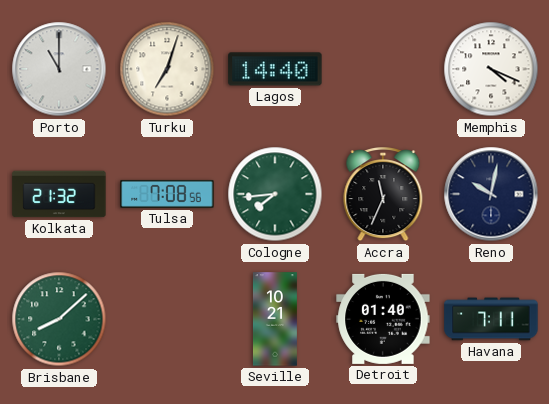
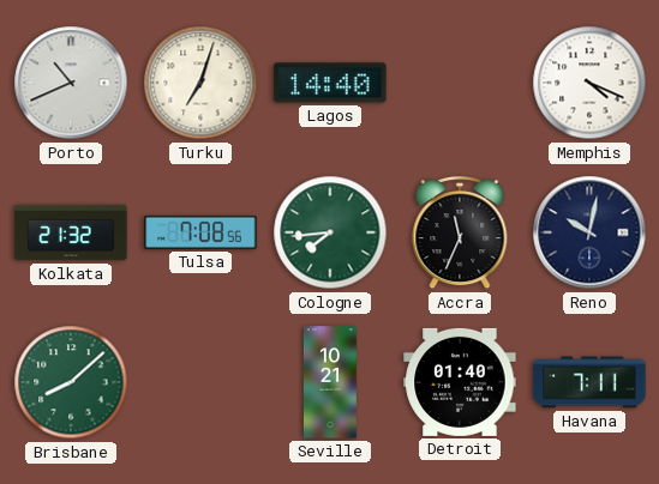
Porto: 11:00 -> 10:41 (71, 83)
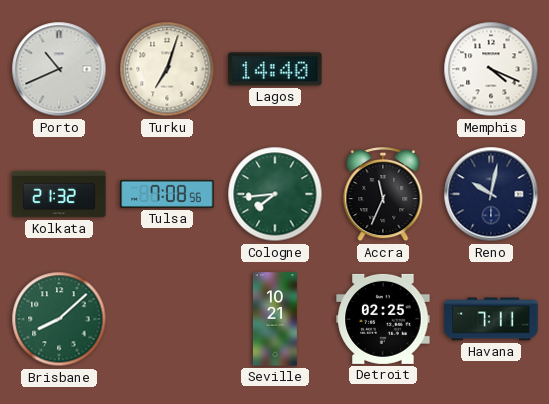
Detroit: 01:40 -> 02:25 (383, 319)
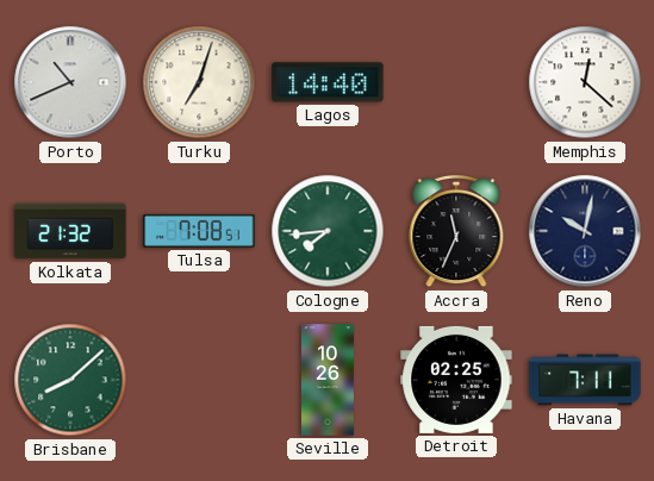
Memphis: 4:19 -> 12:22 (585, 82)
Tulsa: 7:08:56 -> 7:08:51 (199, 231)
Seville: 10:21 -> 10:26 (328, 380)
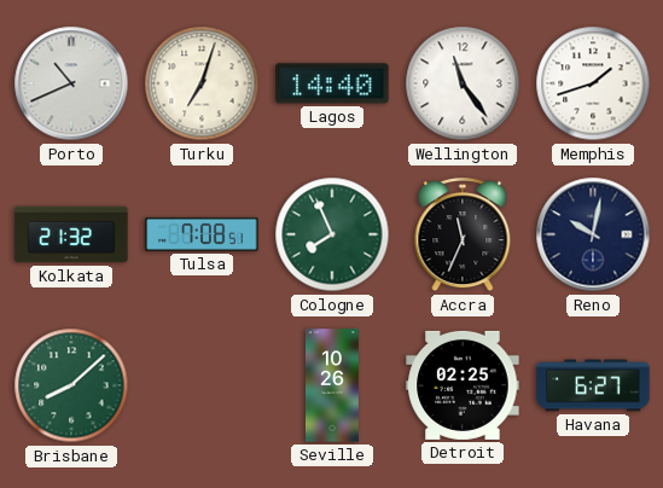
Wellington: none -> 11:24 (463, 83)
Memphis: 12:22 -> 1:42 (593, 83)
Cologne: 7:44 -> 7:56 (332, 234)
Havana: 7:11 -> 6:27 (593, 385)
